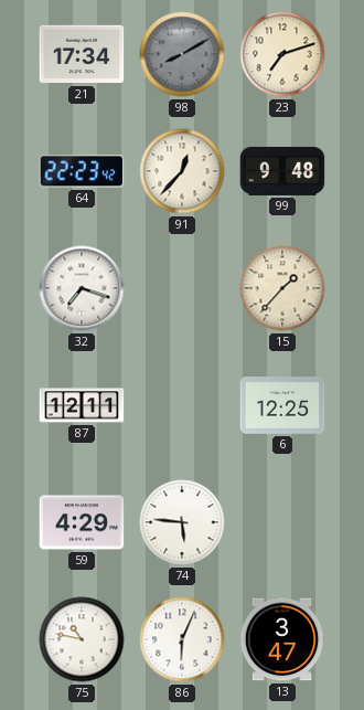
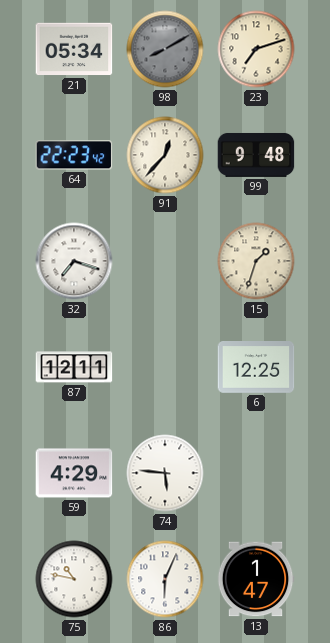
21: 17:34 -> 05:34 (74, 49)
15: 1:37 -> 1:33 (256, 261)
13: 3:47 -> 1:47 (256, 579)
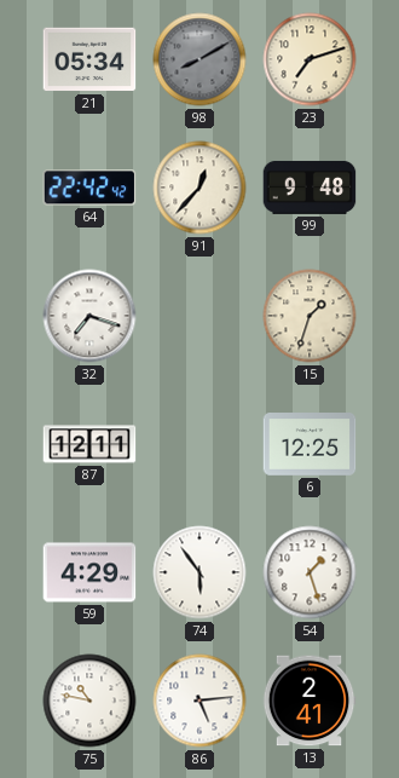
64: 22:23 -> 22:42 (89, 188)
74: 5:46 -> 5:54 (199, 572)
54: none -> 1:27 (310, 572)
86: 6:04 -> 5:14 (199, 701)
13: 1:47 -> 2:41 (310, 701)
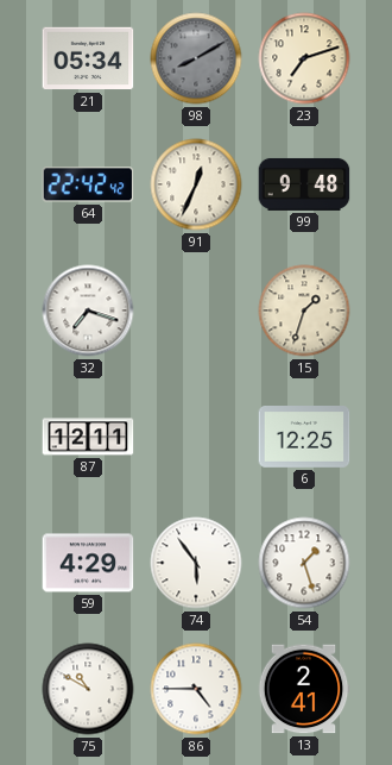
91: 12:37 -> 12:34 (196, 184)
75: 10:47 -> 10:50 (88, 689)
86: 5:14 -> 4:45 (196, 689)
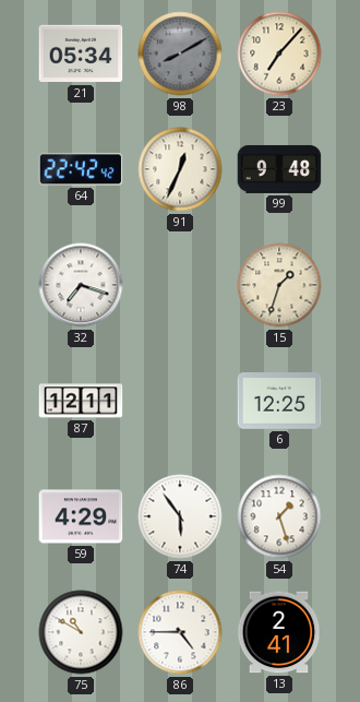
23: 7:12 -> 7:07 (279, 53)
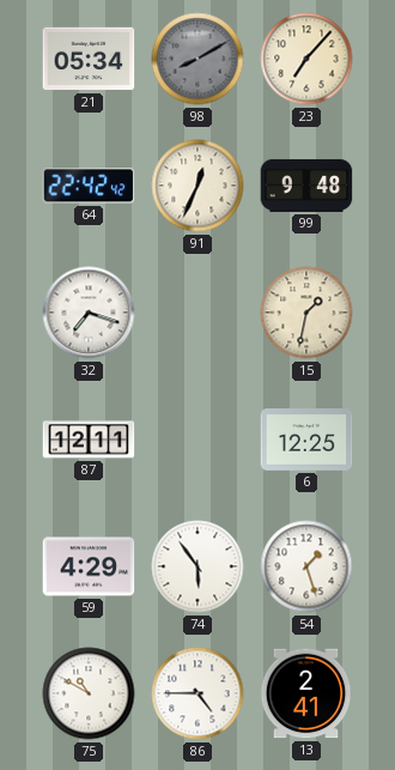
15: 1:33 -> 1:32 (306, 313)
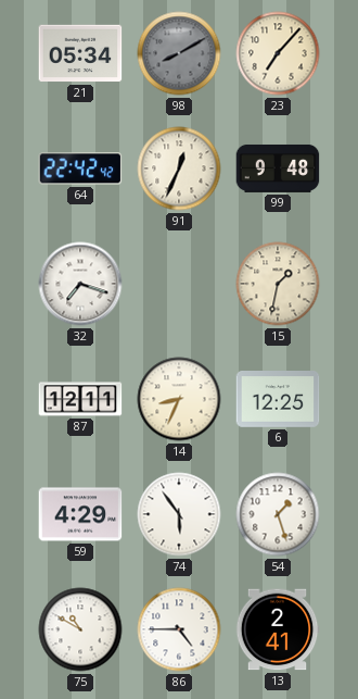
14: none -> 8:34 (179, 399)
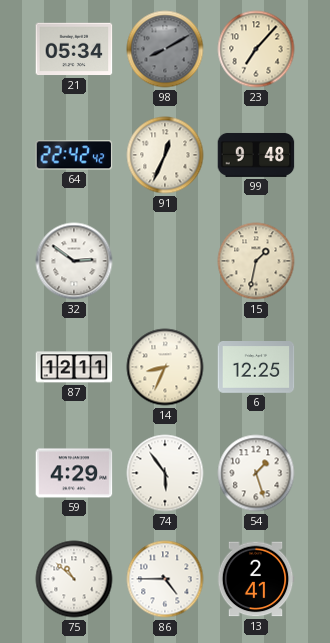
32: 7:18 -> 2:51 (74, 261)
75: 10:50 -> 10:52 (74, 579)
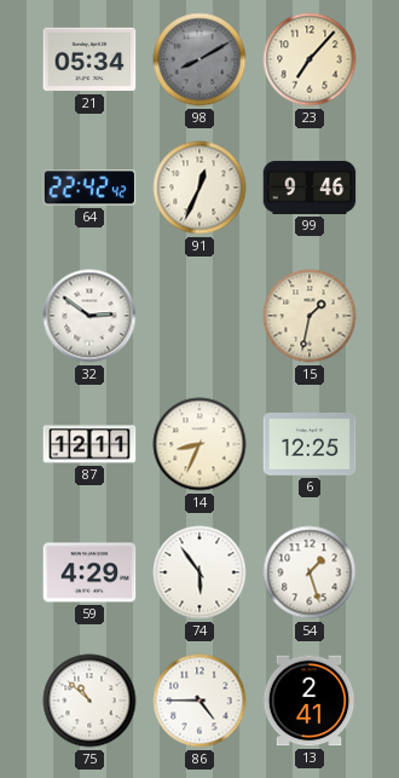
99: 9:48 -> 9:46 (310, 188)
